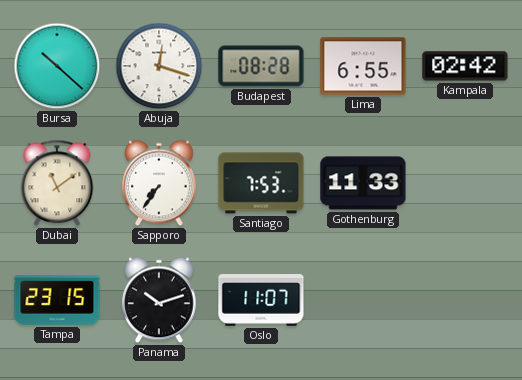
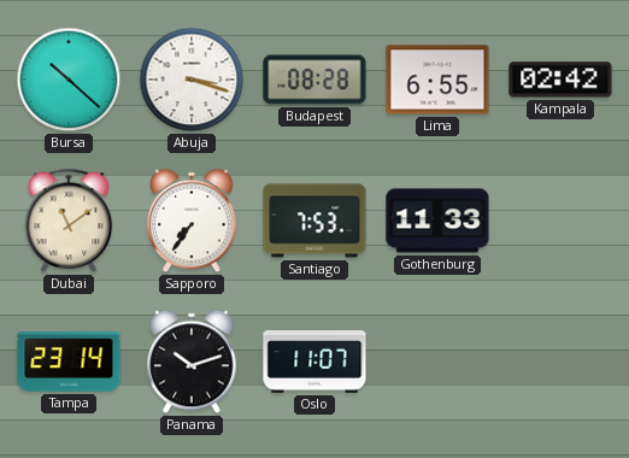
Abuja: 12:18 -> 3:18 (192, 80)
Tampa: 23:15 -> 23:14 (69, 362)
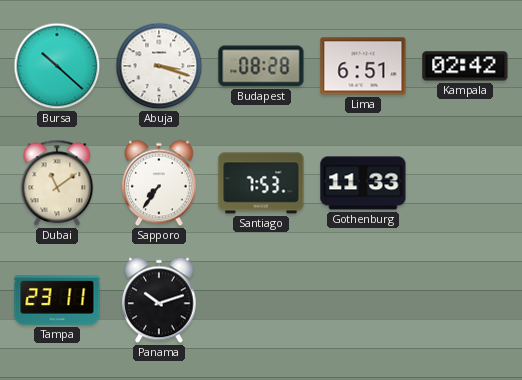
Lima: 6:55 -> 6:51 (363, 66)
Tampa: 23:14 -> 23:11 (57, 300)
Oslo: 11:07 -> none (314, 363)
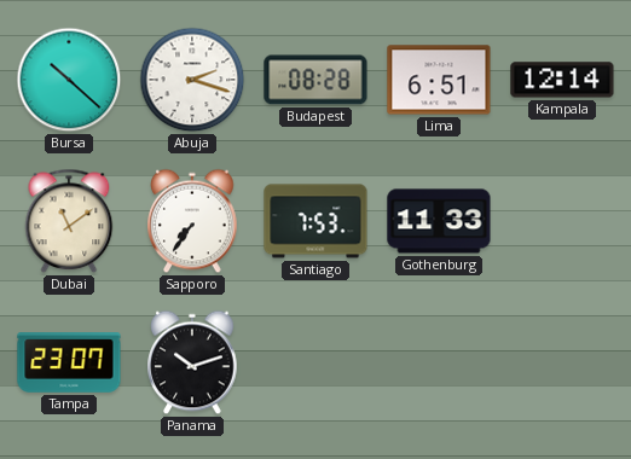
Abuja: 3:18 -> 2:18 (192, 80)
Kampala: 02:42 -> 12:14 (562, 80)
Tampa: 23:11 -> 23:07 (69, 362)
